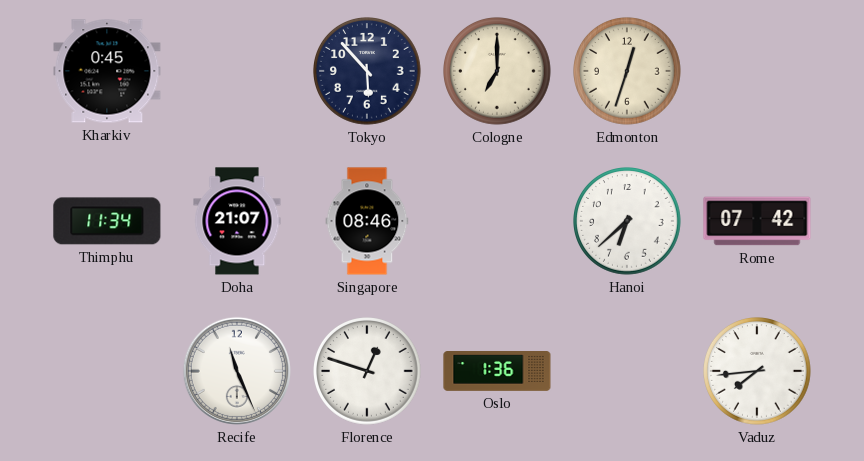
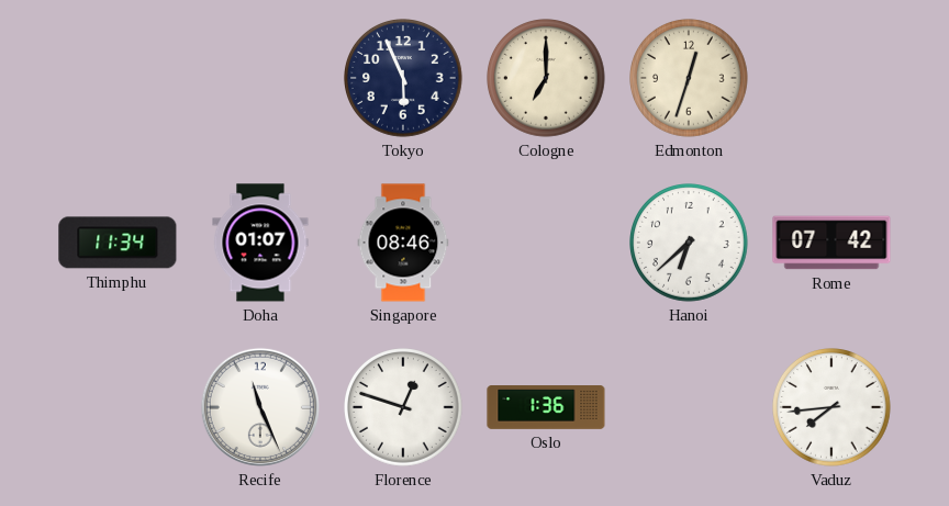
Kharkiv: 0:45 -> none (107, 71)
Tokyo: 5:53 -> 5:56 (404, 79)
Doha: 21:07 -> 01:07 (260, 243)
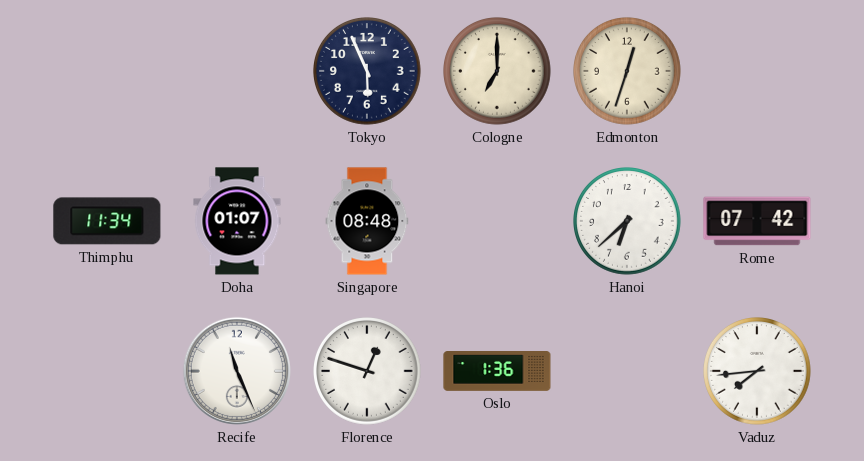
Singapore: 08:46 -> 08:48 (367, 221)
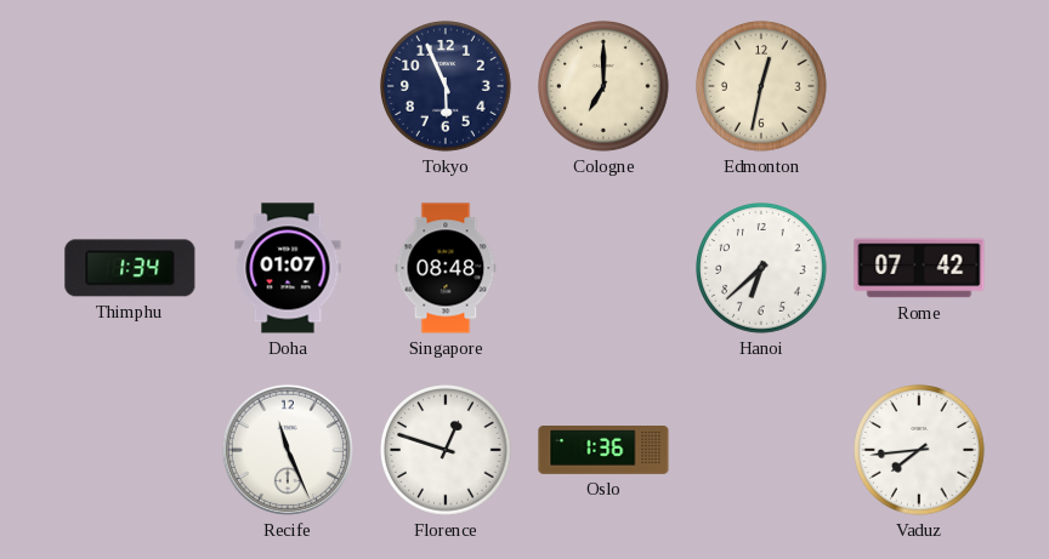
Edmonton: 12:33 -> 12:32 (762, 87)
Thimphu: 11:34 -> 1:34 (130, 268)
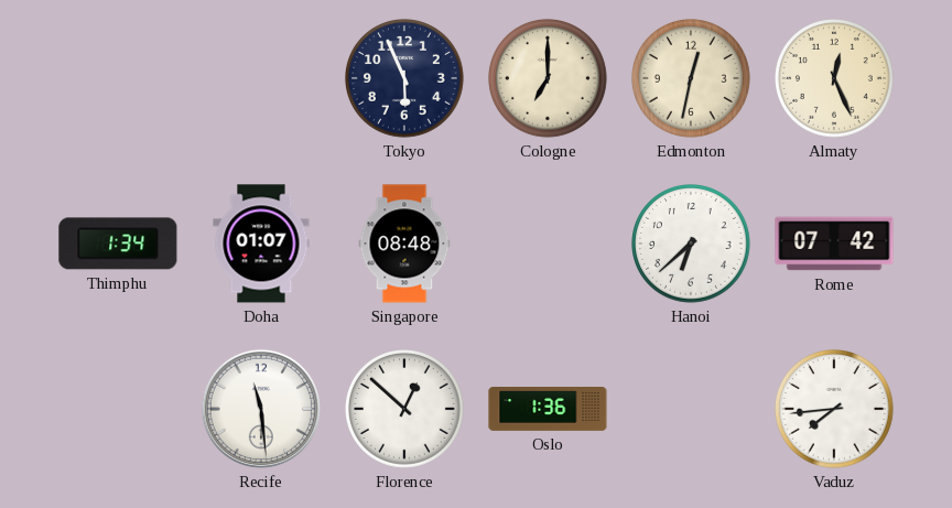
Almaty: none -> 12:26 (835, 79)
Recife: 11:26 -> 11:29 (261, 409)
Florence: 12:48 -> 12:52 (405, 410)
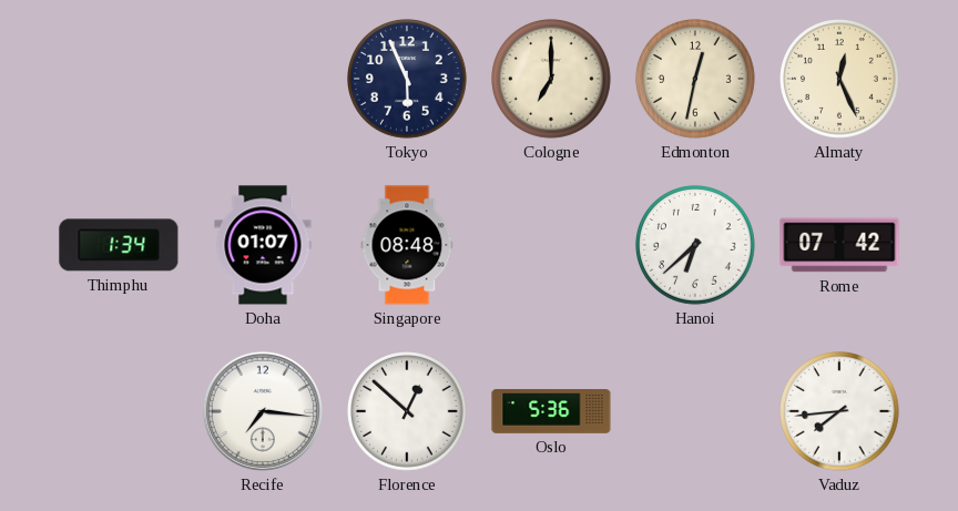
Recife: 11:29 -> 7:16 (263, 411)
Oslo: 1:36 -> 5:36 (551, 412)
